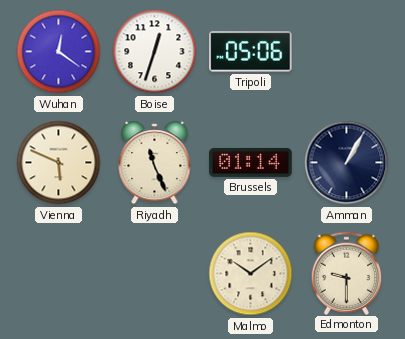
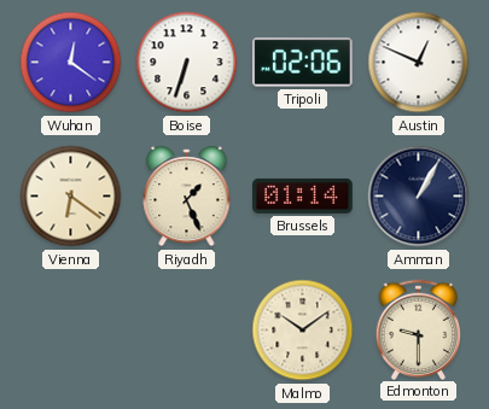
Boise: 12:33 -> 6:33 (187, 63)
Tripoli: 05:06 -> 02:06 (302, 63)
Austin: none -> 12:49 (419, 63)
Vienna: 5:49 -> 6:21 (71, 197)
Riyadh: 11:26 -> 1:26 (187, 198)
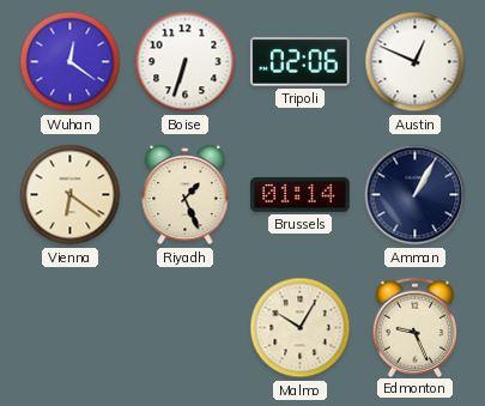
Malmo: 10:09 -> 10:05 (301, 328)
Edmonton: 9:30 -> 9:26 (416, 327)
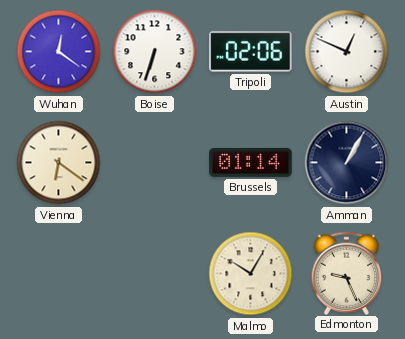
Riyadh: 1:26 -> none (186, 196)
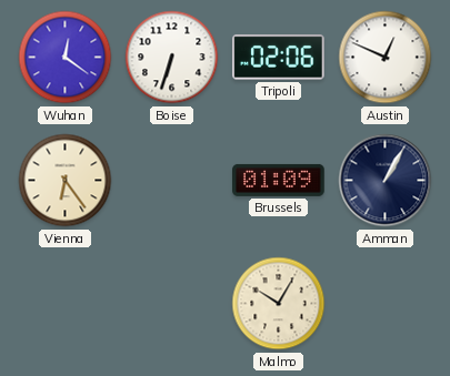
Vienna: 6:21 -> 6:24 (66, 181)
Brussels: 01:14 -> 01:09 (279, 180)
Edmonton: 9:26 -> none (347, 273)
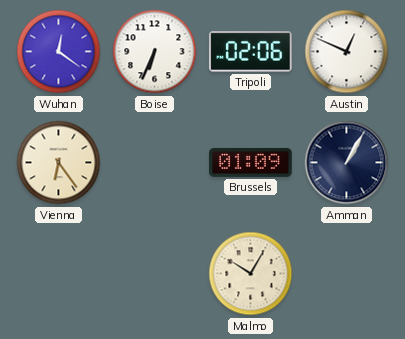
Boise: 6:33 -> 6:34 (155, 52)
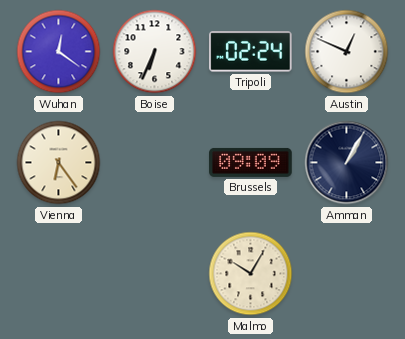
Tripoli: 02:06 -> 02:24 (250, 52)
Brussels: 01:09 -> 09:09 (251, 162)
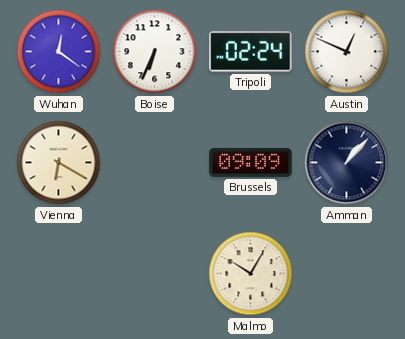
Vienna: 6:24 -> 6:20 (59, 163)
Amman: 1:05 -> 1:07 (347, 163)
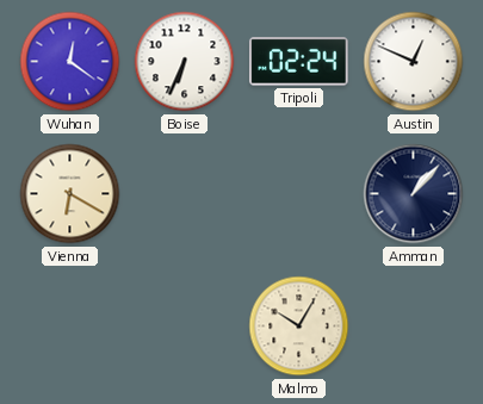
Brussels: 09:09 -> none (251, 162)
